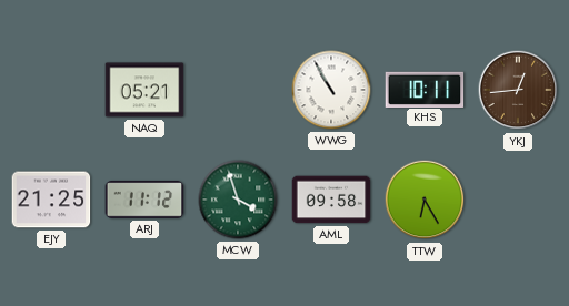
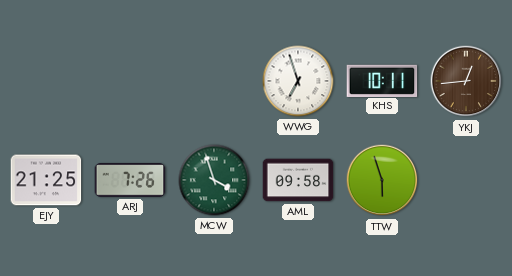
NAQ: 05:21 -> none (144, 90)
WWG: 10:55 -> 6:57 (298, 81)
ARJ: 11:12 -> 7:26 (130, 180)
TTW: 6:25 -> 5:57 (382, 180)
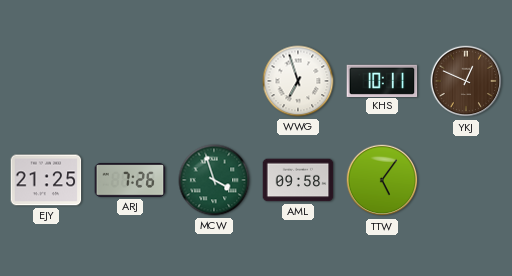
YKJ: 12:44 -> 12:49 (466, 81)
TTW: 5:57 -> 5:06 (382, 180)
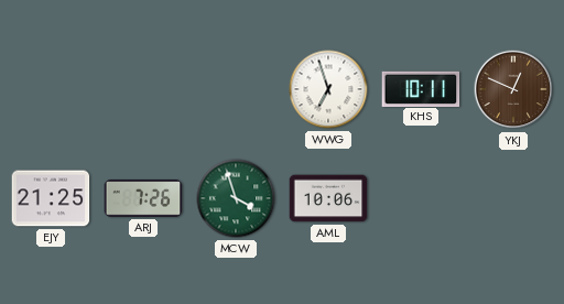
AML: 09:58 -> 10:06 (328, 198)
TTW: 5:06 -> none (382, 180)
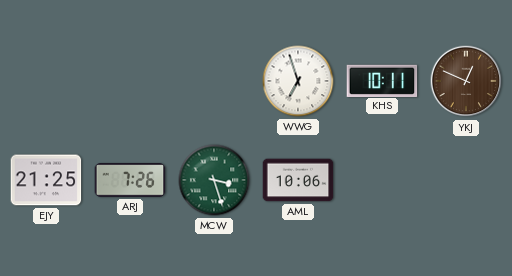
MCW: 3:57 -> 3:27 (214, 180)
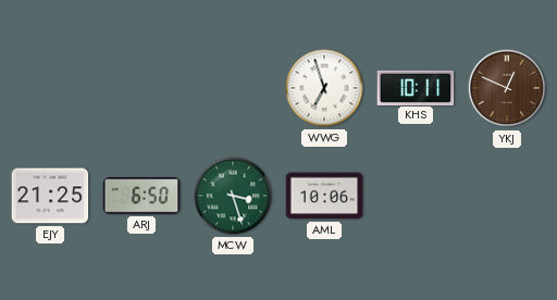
ARJ: 7:26 -> 6:50 (141, 196)
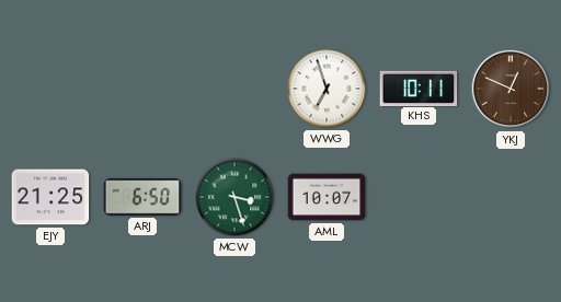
AML: 10:06 -> 10:07 (327, 197)
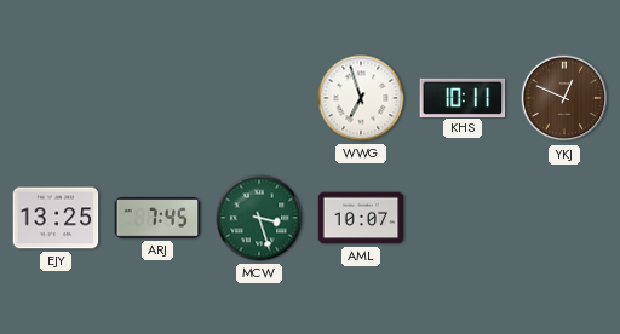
EJY: 21:25 -> 13:25 (56, 218)
ARJ: 6:50 -> 7:45 (157, 218)
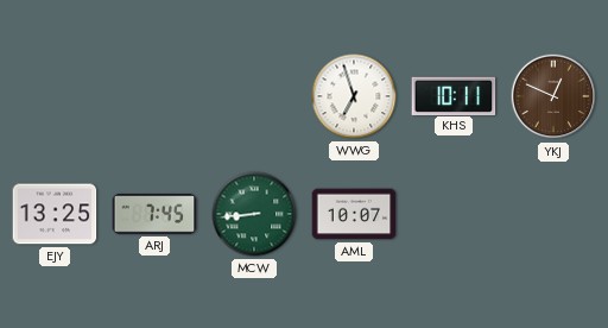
MCW: 3:27 -> 8:44 (254, 214)
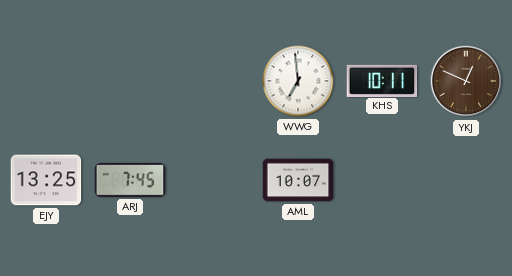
WWG: 6:57 -> 6:59 (298, 81)
MCW: 8:44 -> none (254, 214)
